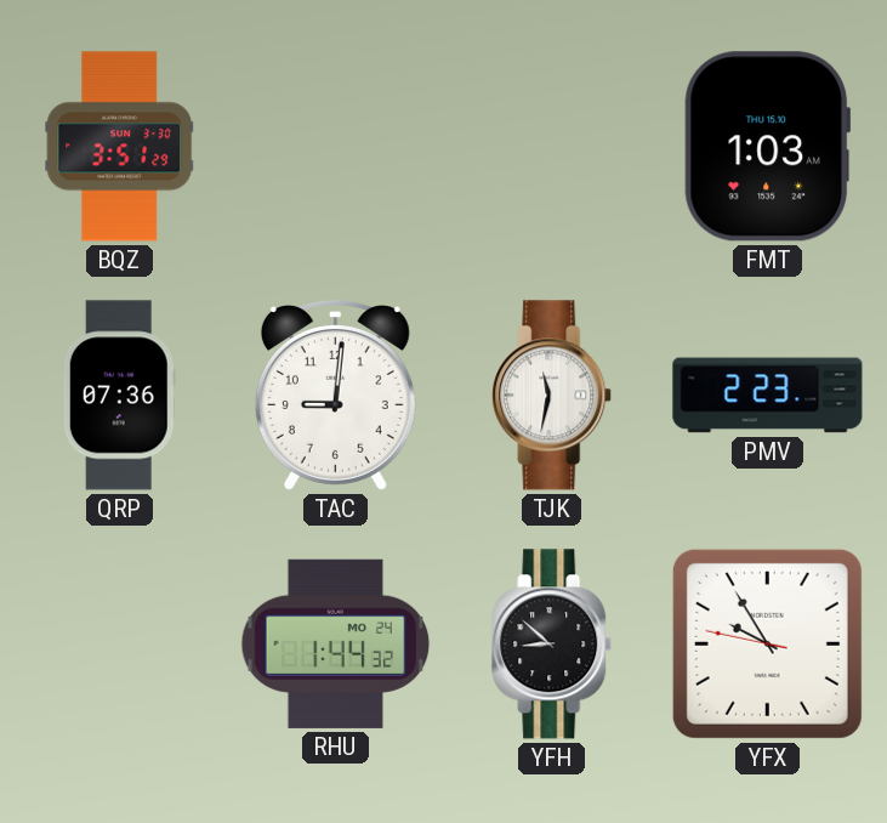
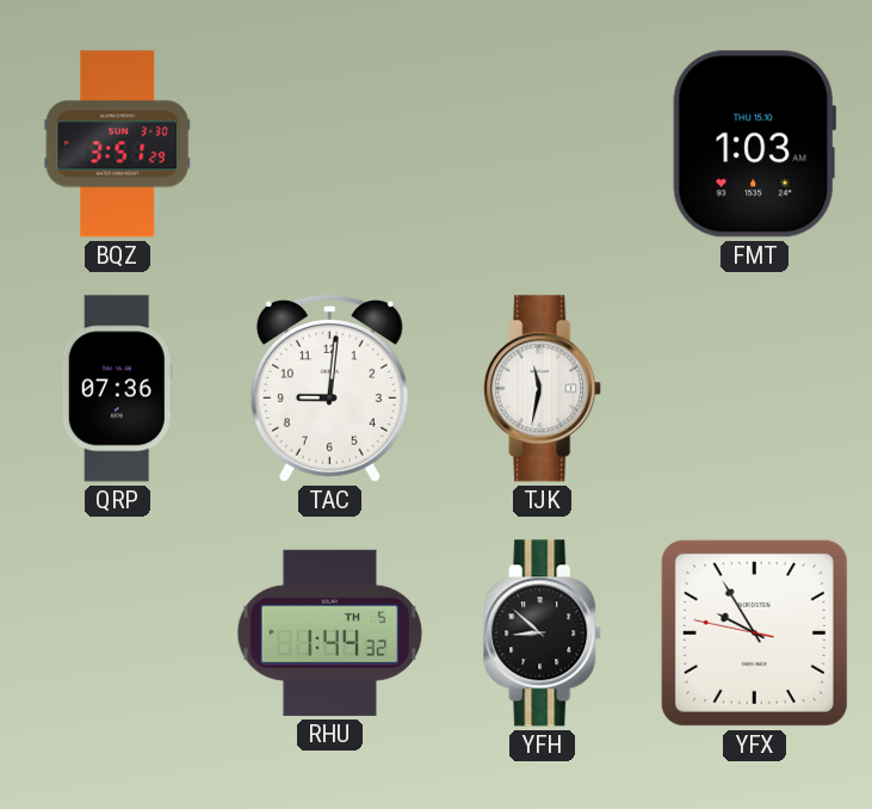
PMV: 2:23 -> none (768, 396)
RHU date: MO 24 -> TH 5 (330, 632)
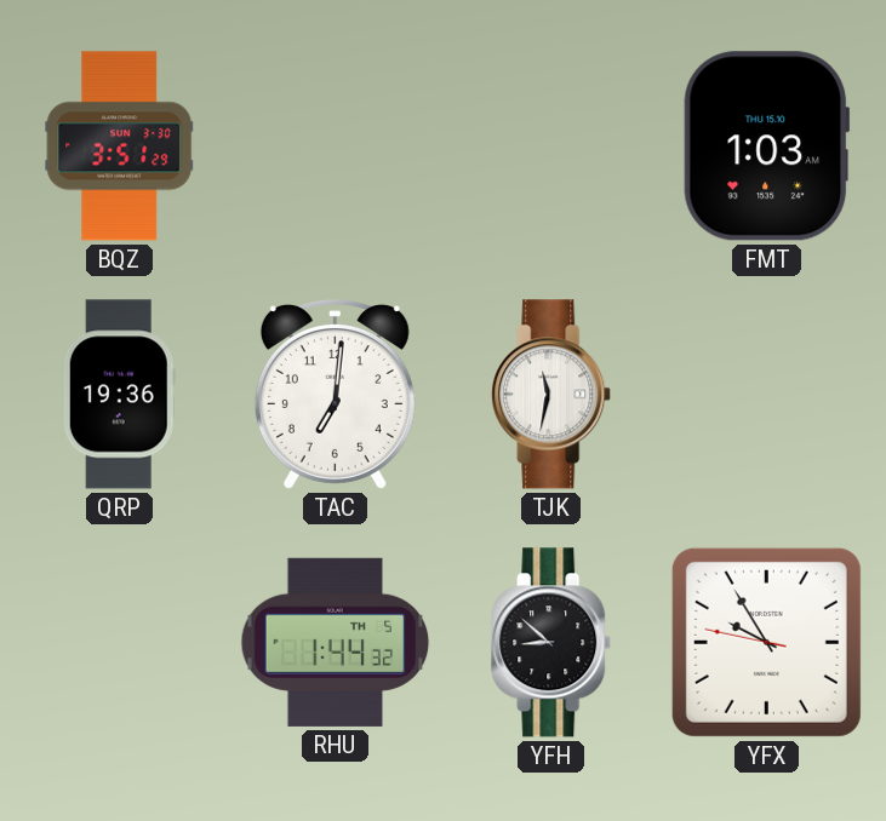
QRP: 07:36 -> 19:36 (119, 395)
TAC: 9:01 -> 7:01 (335, 395)
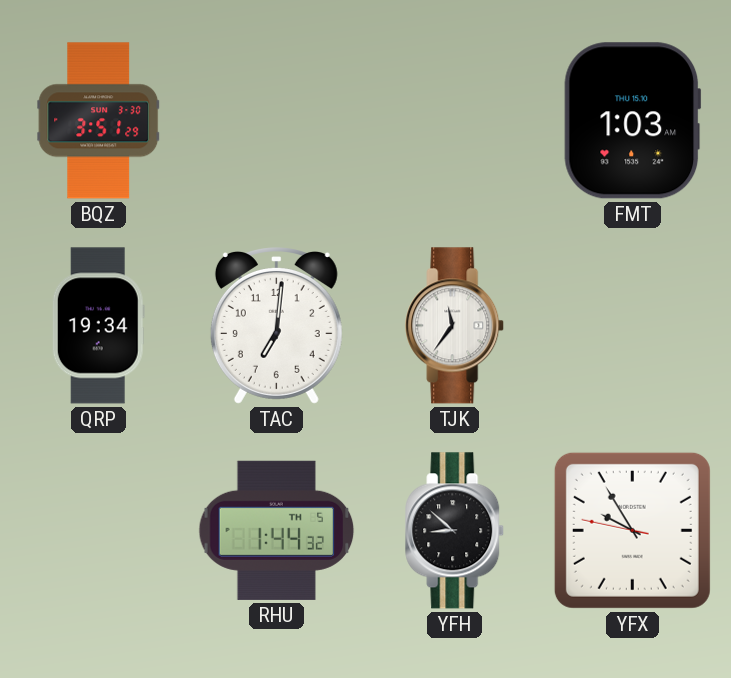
QRP: 19:36 -> 19:34 (98, 326)
TJK: 11:32 -> 11:36 (455, 326)
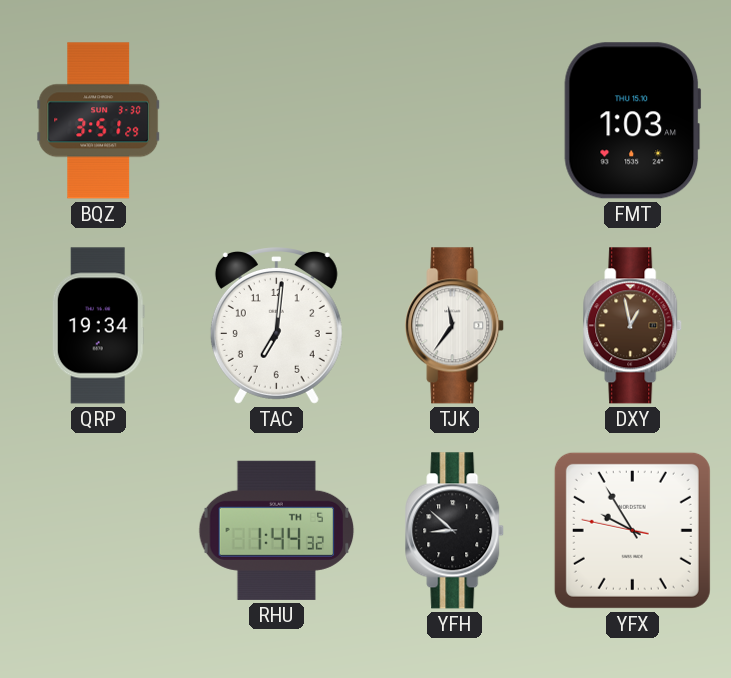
DXY: none -> 12:58 (633, 326)
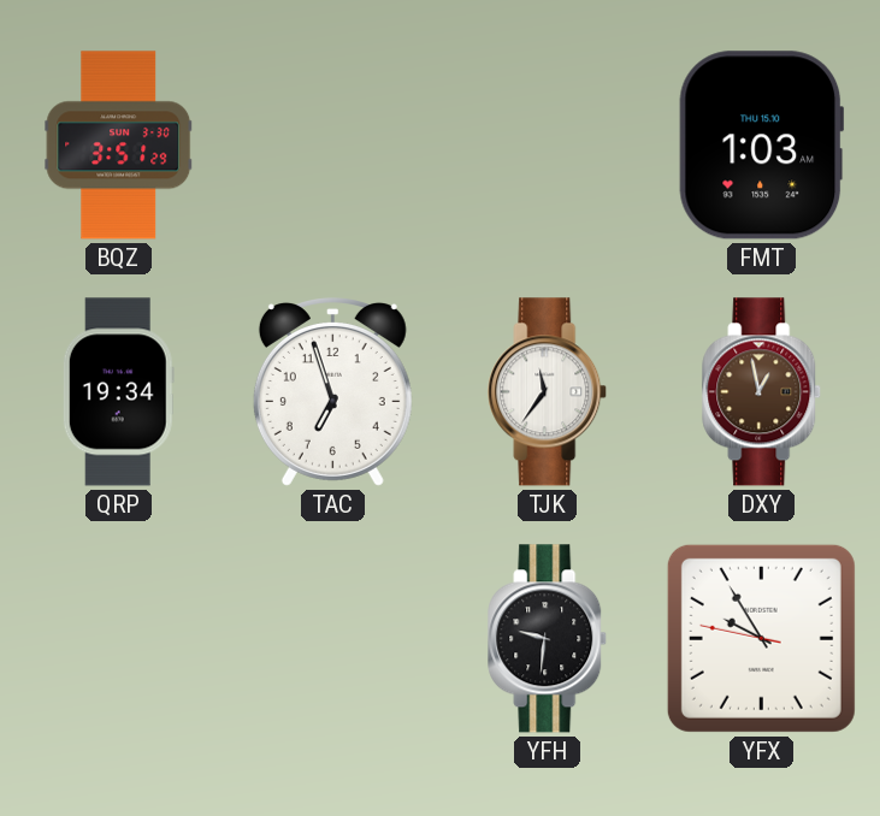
TAC: 7:01 -> 6:57 (332, 392)
RHU: 1:44 -> none (277, 530)
YFH: 8:52 -> 9:31 (548, 639)
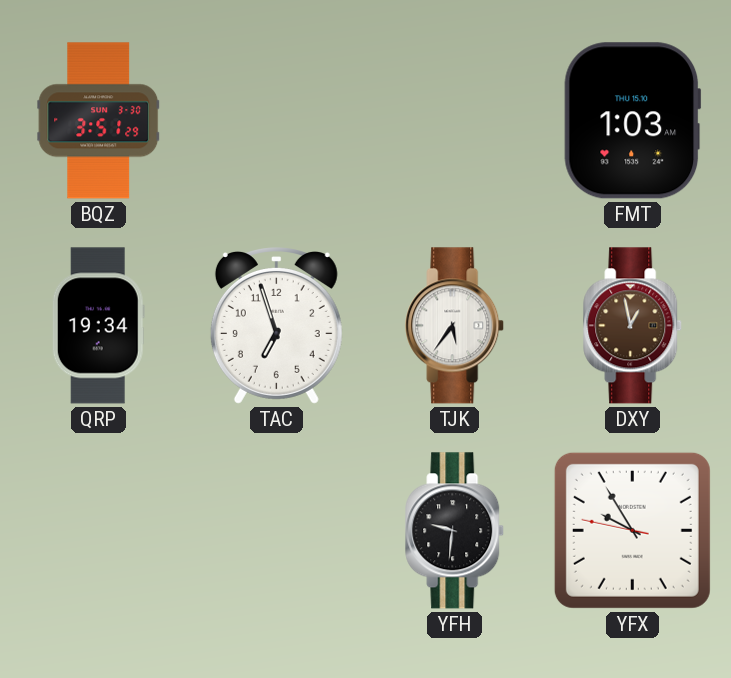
TJK: 11:36 -> 5:36 (455, 326)
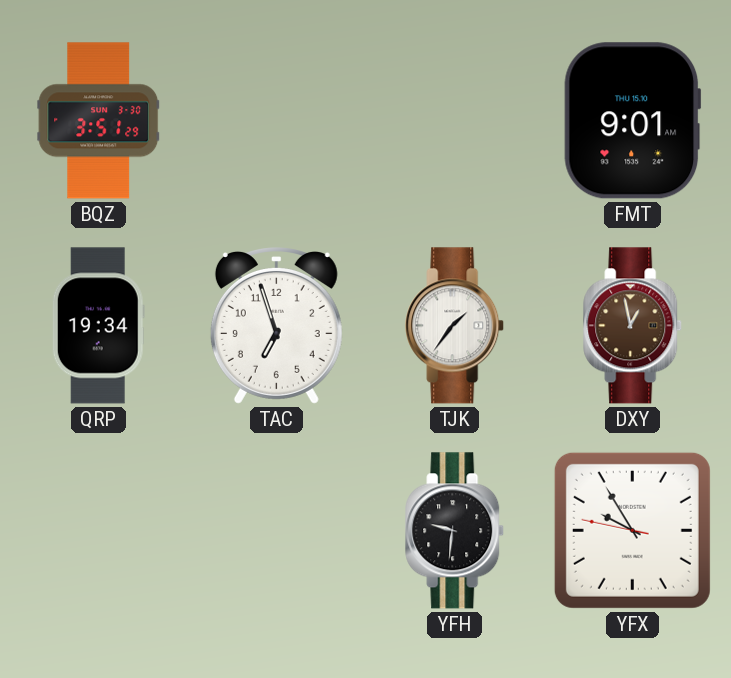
FMT: 1:03 -> 9:01 (633, 121)
TJK: 5:36 -> 1:36 (455, 326)
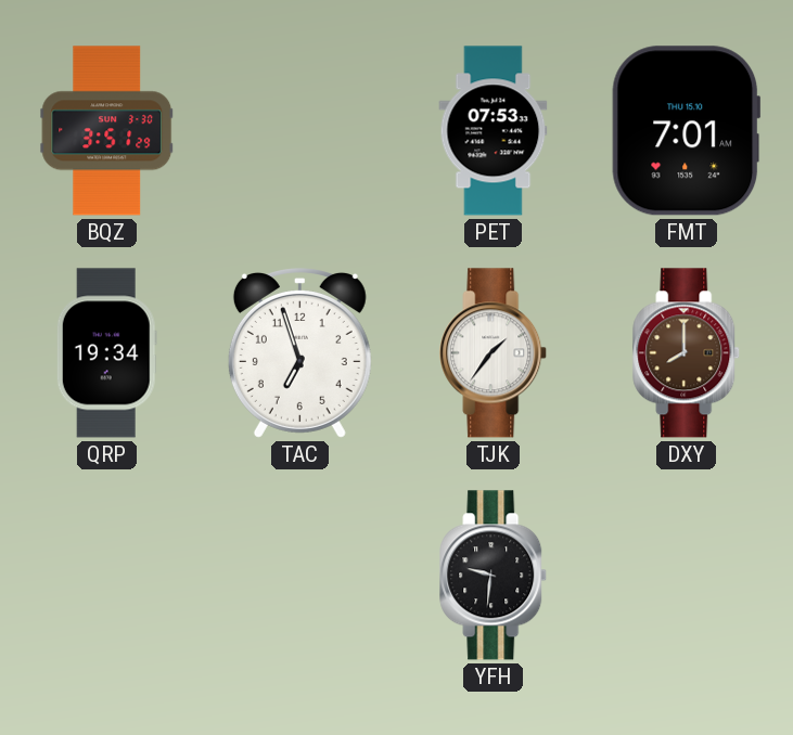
PET: none -> 07:53 (494, 131)
FMT: 9:01 -> 7:01 (687, 131)
DXY: 12:58 -> 8:00 (687, 353)
YFX: 9:54 -> none (632, 530)
